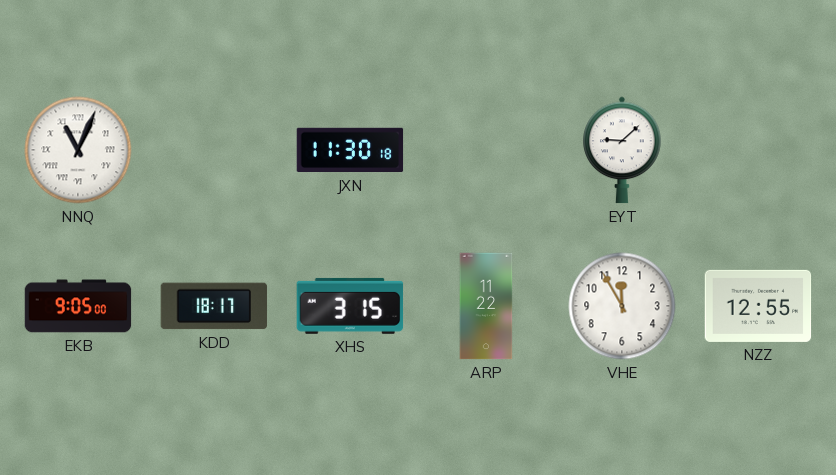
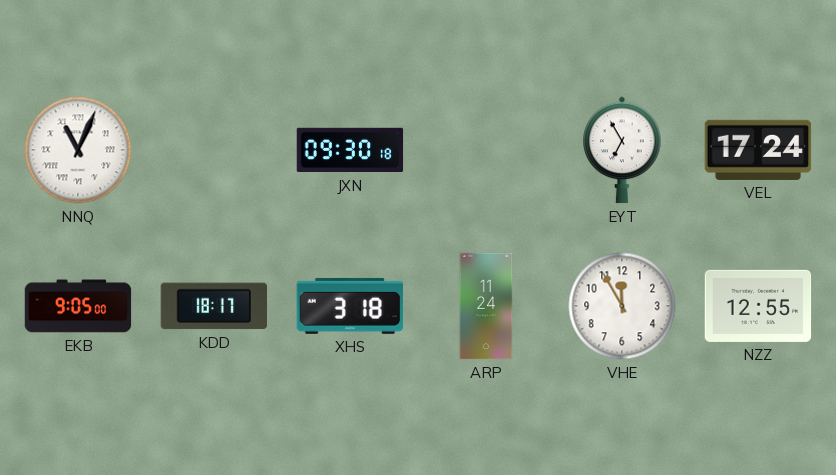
JXN: 11:30 -> 09:30 (350, 150)
EYT: 9:08 -> 6:55 (622, 150)
VEL: none -> 17:24 (758, 150)
XHS: 3:15 -> 3:18 (350, 306)
ARP: 11:22 -> 11:24 (486, 306)
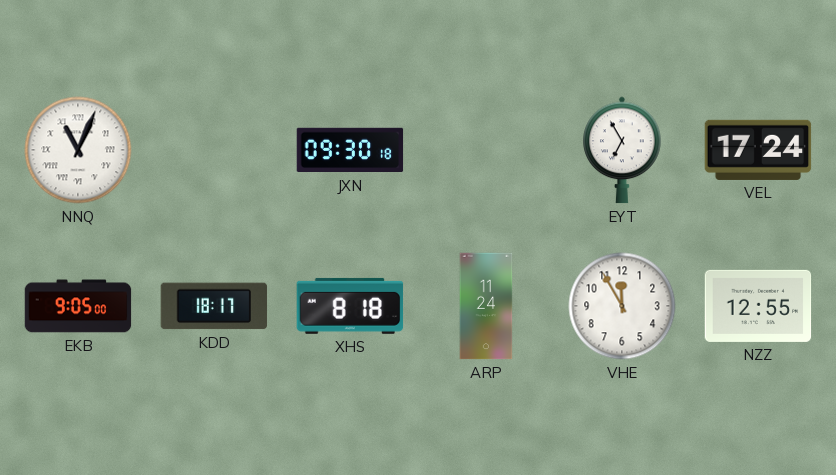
XHS: 3:18 -> 8:18 (350, 306)
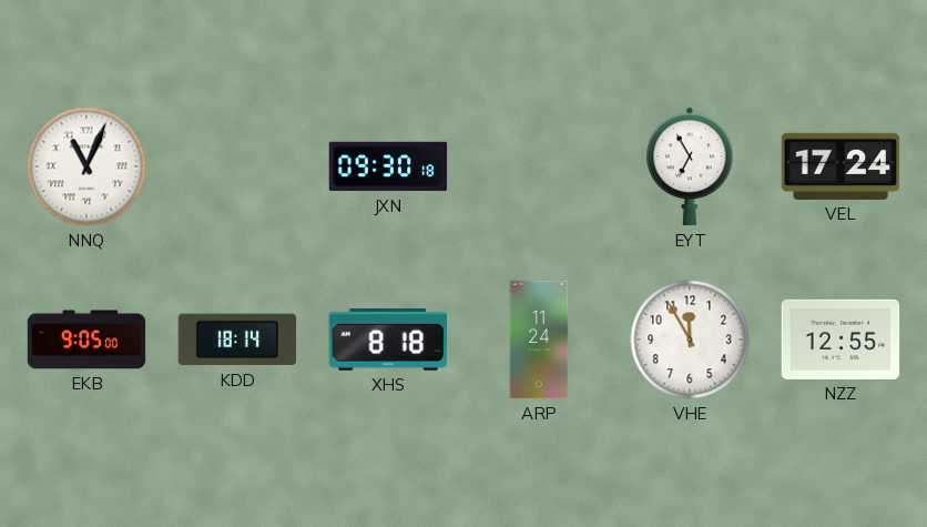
KDD: 18:17 -> 18:14 (237, 339)
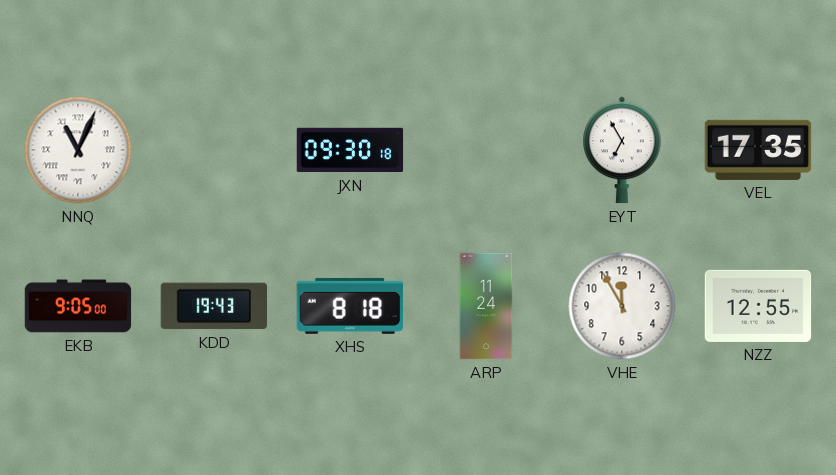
VEL: 17:24 -> 17:35 (758, 150)
KDD: 18:14 -> 19:43 (214, 306)
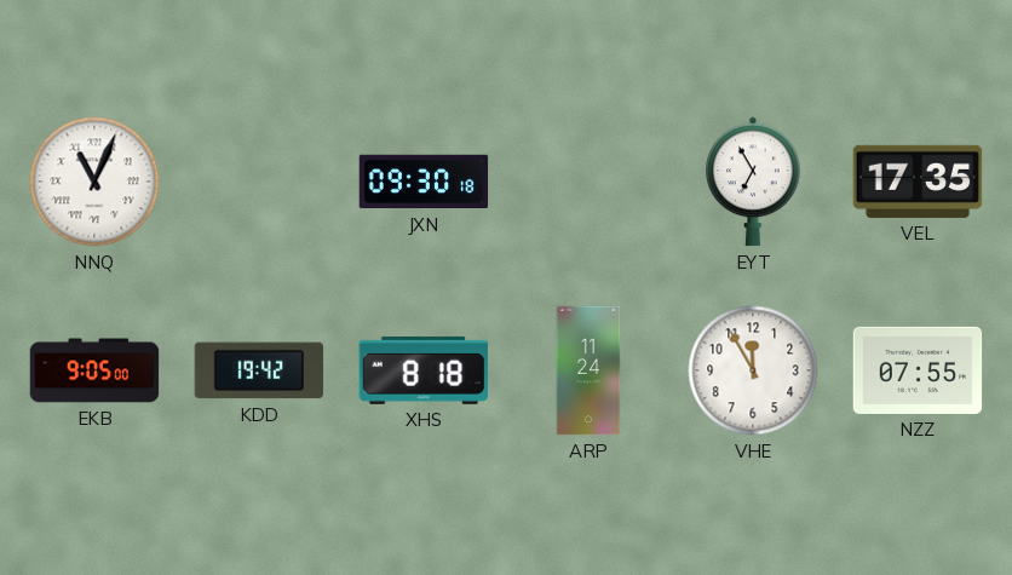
KDD: 19:43 -> 19:42 (259, 370)
NZZ: 12:55 -> 07:55 (918, 370)
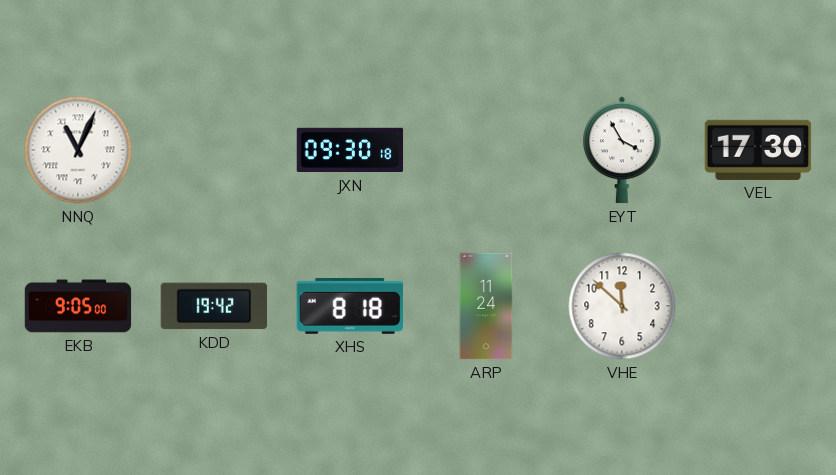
EYT: 6:55 -> 3:55 (622, 150)
VEL: 17:35 -> 17:30 (758, 150)
VHE: 11:55 -> 11:52 (622, 306)
NZZ: 07:55 -> none (918, 370)
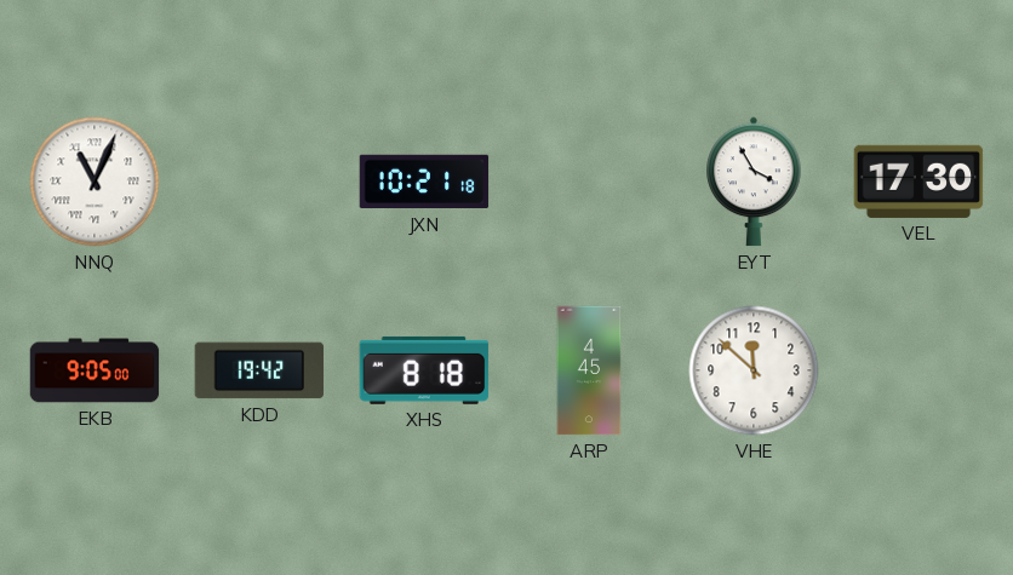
JXN: 09:30 -> 10:21 (424, 182)
ARP: 11:24 -> 4:45 (589, 370)
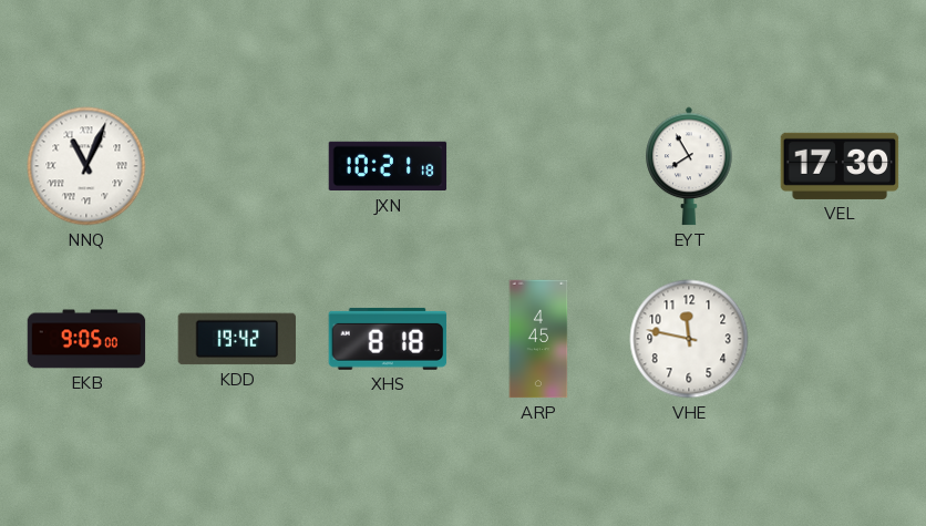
EYT: 3:55 -> 7:55 (689, 166)
VHE: 11:52 -> 11:47 (689, 339)
